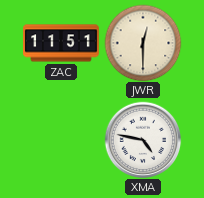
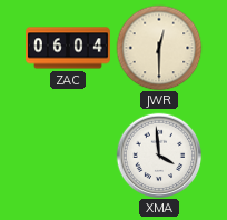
ZAC: 11:51 -> 06:04 (69, 48)
XMA: 4:47 -> 3:59 (159, 156)
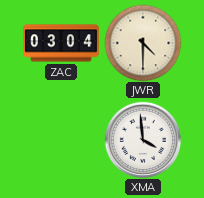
ZAC: 06:04 -> 03:04 (62, 43)
JWR: 12:30 -> 4:30 (143, 43)
